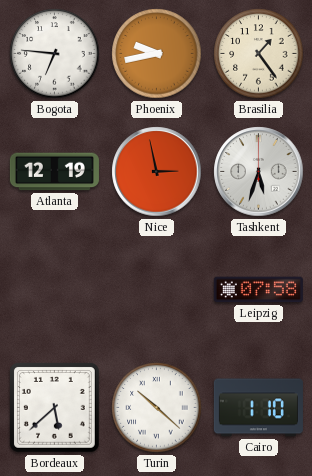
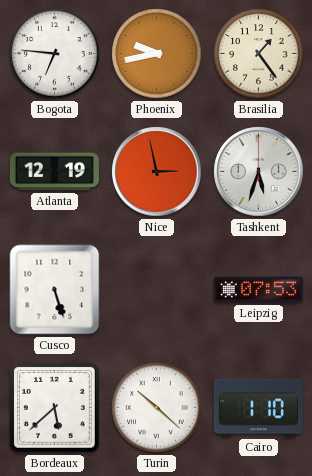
Cusco: none -> 5:27 (55, 290)
Leipzig: 07:58 -> 07:53 (258, 290)
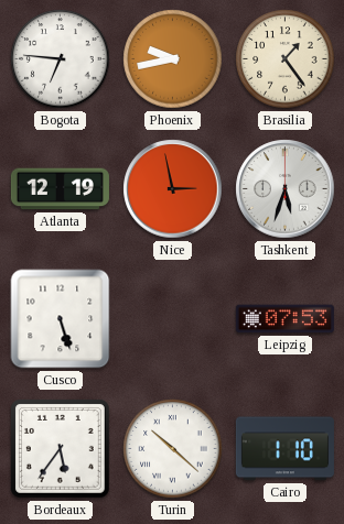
Bordeaux: 5:38 -> 5:36 (60, 448)
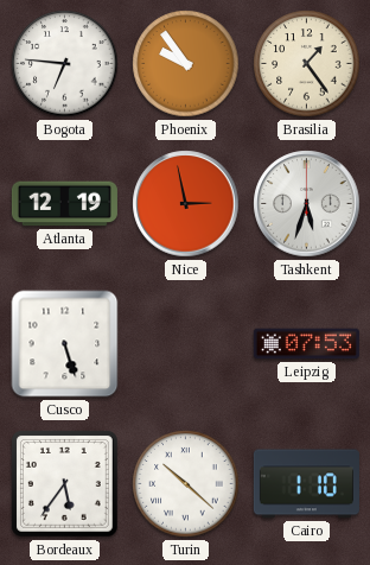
Phoenix: 9:43 -> 9:54 (186, 64)
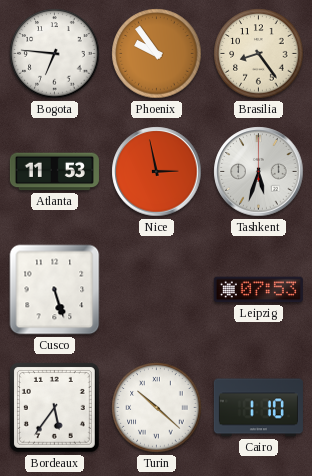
Brasilia: 1:24 -> 8:24 (259, 54)
Atlanta: 12:19 -> 11:53 (54, 172)
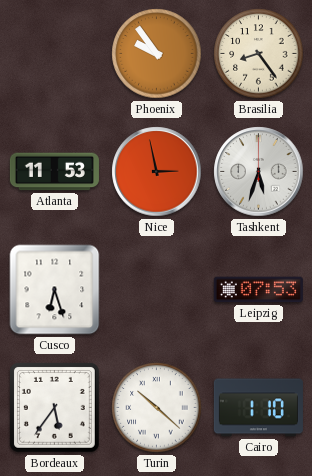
Bogota: 6:46 -> none (55, 54)
Cusco: 5:27 -> 6:27 (55, 290)
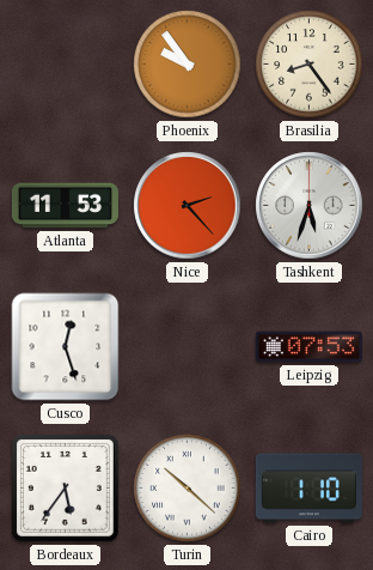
Nice: 2:58 -> 2:23 (188, 206)
Cusco: 6:27 -> 12:27 (66, 347)
